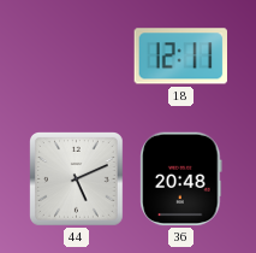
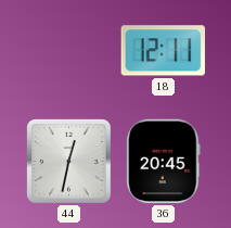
44: 5:11 -> 12:32 (69, 162)
36: 20:48 -> 20:45 (164, 162)
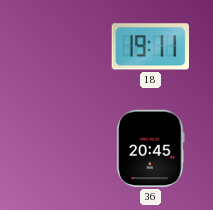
18: 12:11 -> 19:11 (150, 47)
44: 12:32 -> none (69, 162)
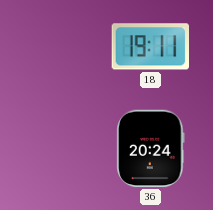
36: 20:45 -> 20:24 (151, 149)
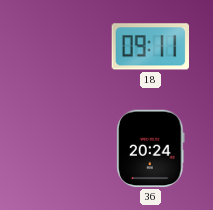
18: 19:11 -> 09:11 (150, 47)
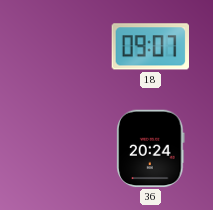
18: 09:11 -> 09:07 (150, 47)
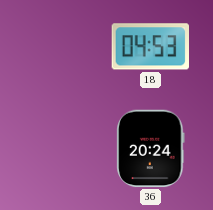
18: 09:07 -> 04:53 (150, 47)
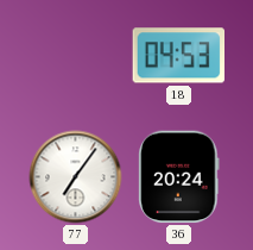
77: none -> 7:06 (76, 177)
